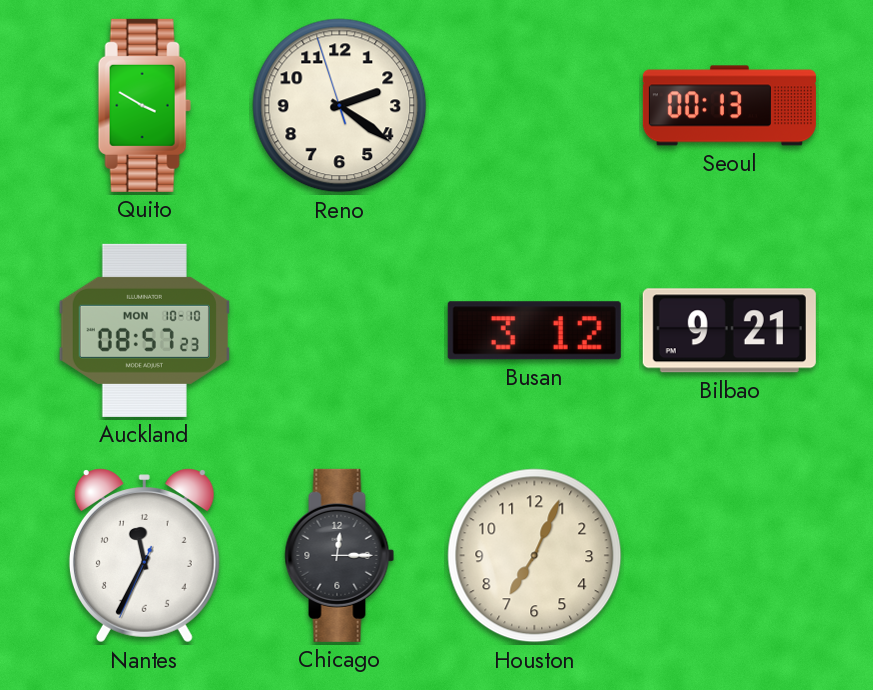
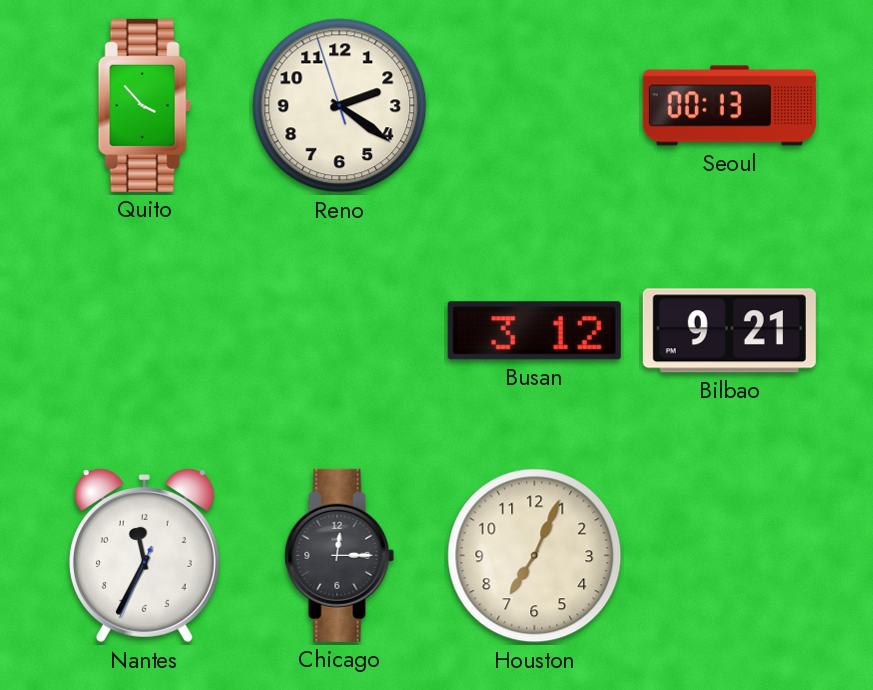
Quito: 3:50 -> 3:53 (144, 105)
Auckland: 08:57 -> none (144, 330)
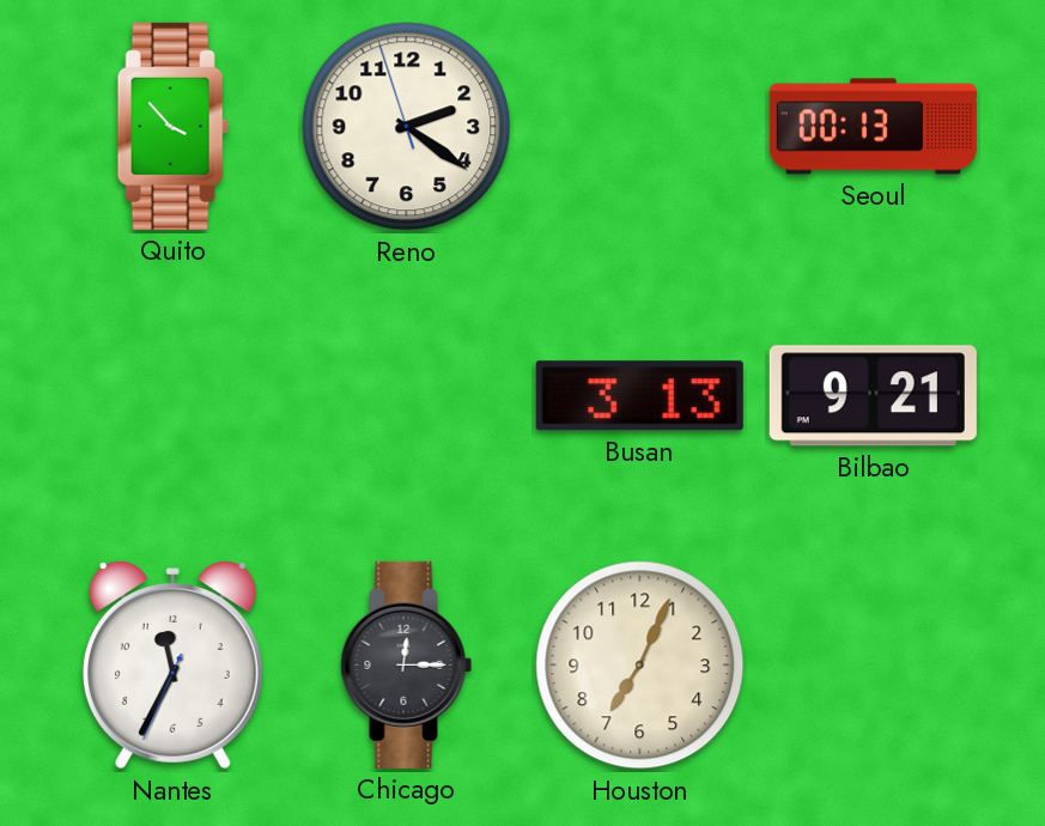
Busan: 3:12 -> 3:13 (639, 396)
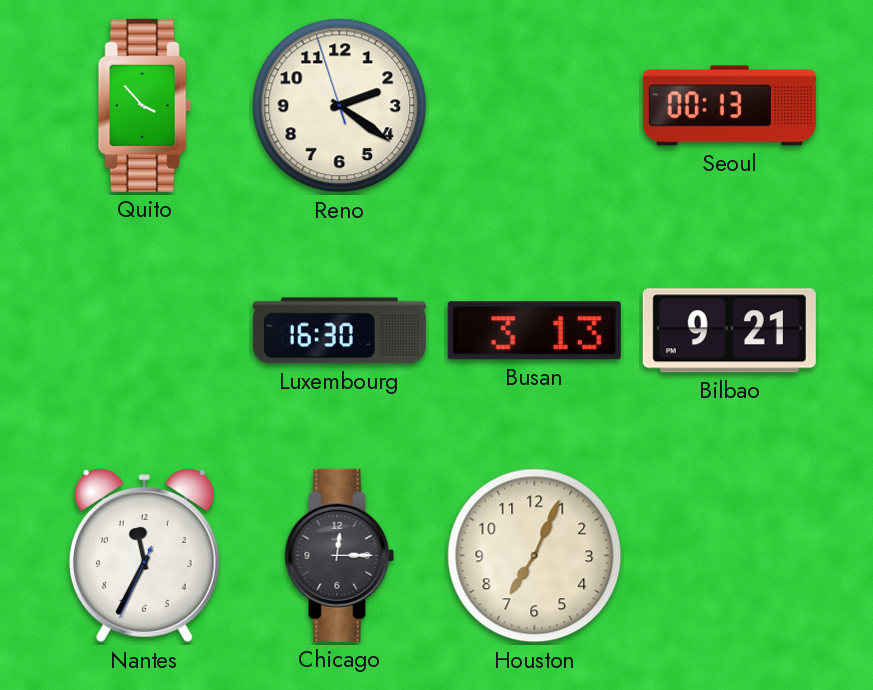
Luxembourg: none -> 16:30 (339, 331)
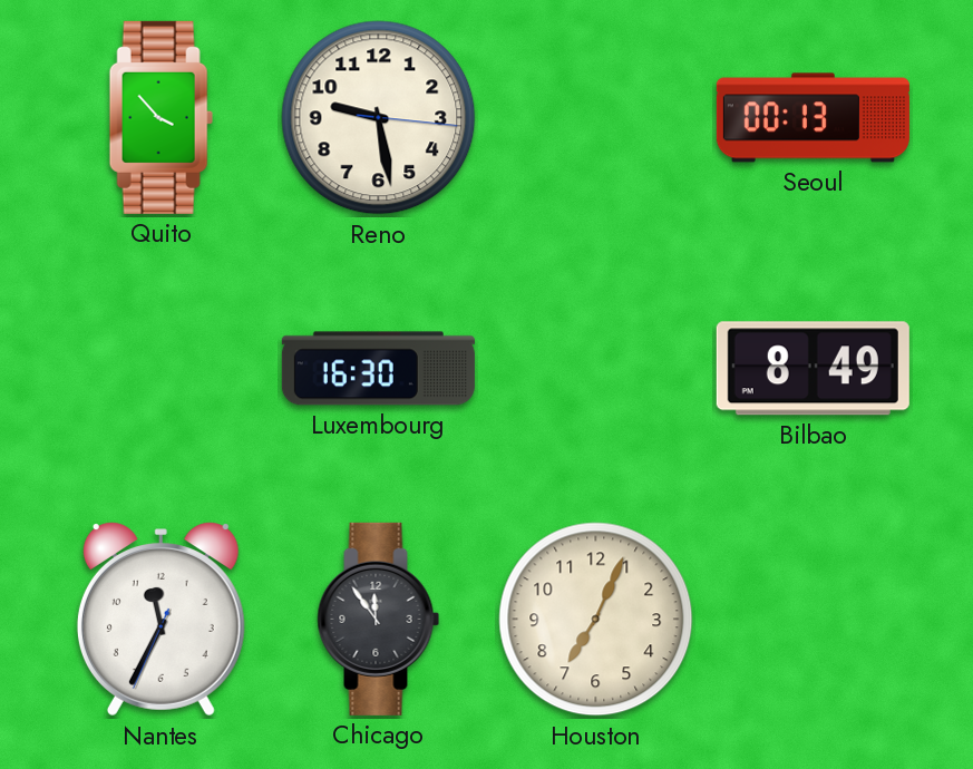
Reno: 2:20 -> 9:28 (379, 118)
Busan: 3:13 -> none (534, 331)
Bilbao: 9:21 -> 8:49 (813, 369)
Chicago: 12:15 -> 11:54 (379, 619)
